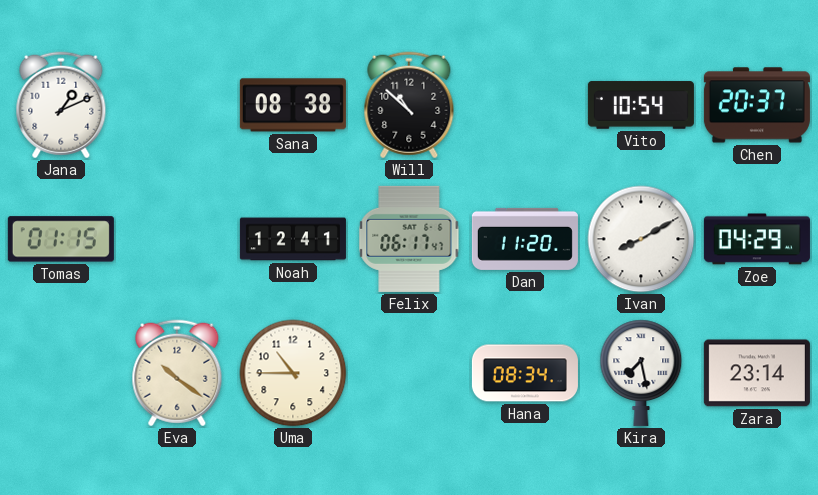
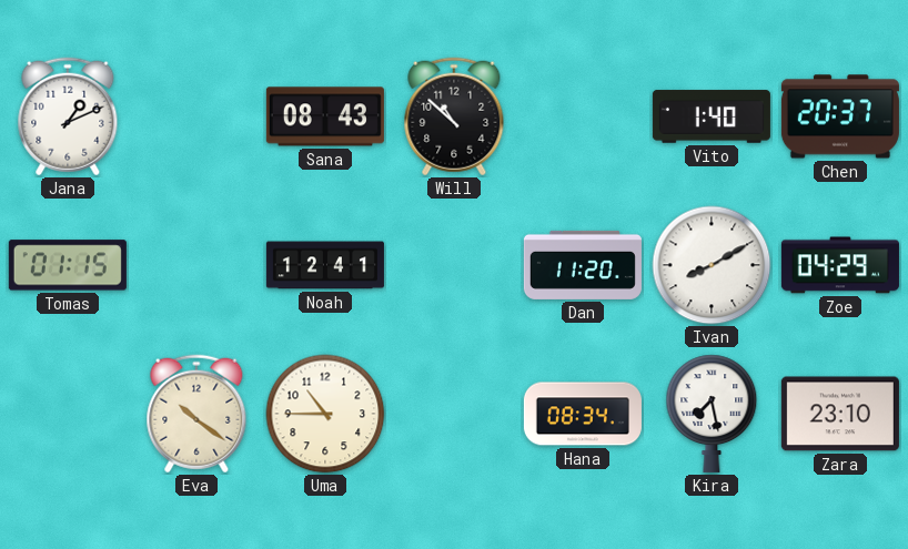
Sana: 08:38 -> 08:43 (325, 116)
Vito: 10:54 -> 1:40 (712, 116)
Felix: 06:17 -> none (409, 239)
Zara: 23:14 -> 23:10 (840, 414)
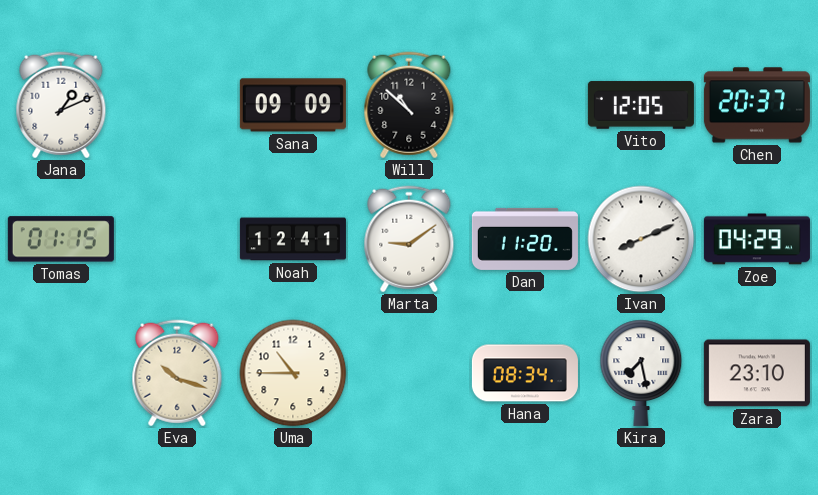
Sana: 08:43 -> 09:09 (293, 105)
Vito: 1:40 -> 12:05 (641, 105)
Marta: none -> 9:09 (409, 239)
Ivan: 8:10 -> 8:11 (641, 239)
Eva: 10:21 -> 10:18 (177, 373)
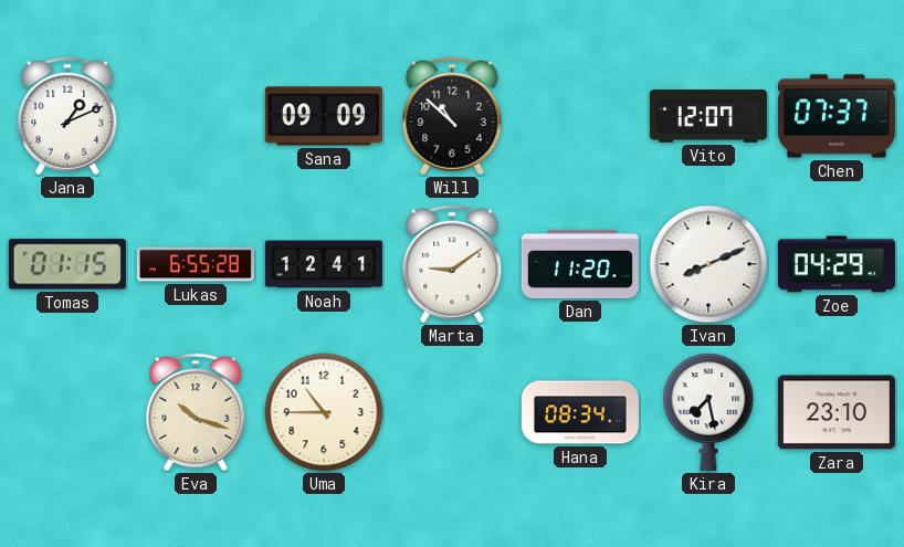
Vito: 12:05 -> 12:07 (708, 116)
Chen: 20:37 -> 07:37 (837, 116)
Lukas: none -> 6:55 (196, 264)
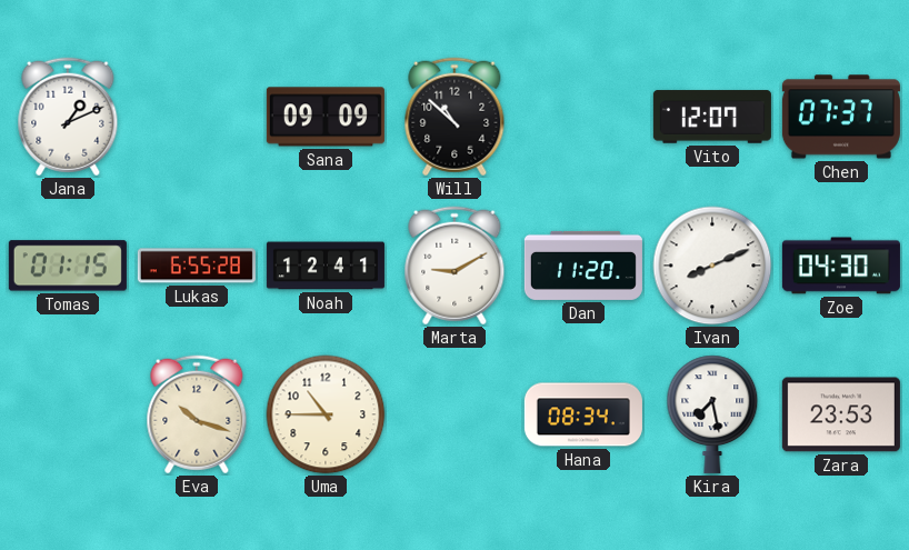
Marta: 9:09 -> 9:10 (454, 266)
Zoe: 04:29 -> 04:30 (841, 266)
Zara: 23:10 -> 23:53 (841, 414)
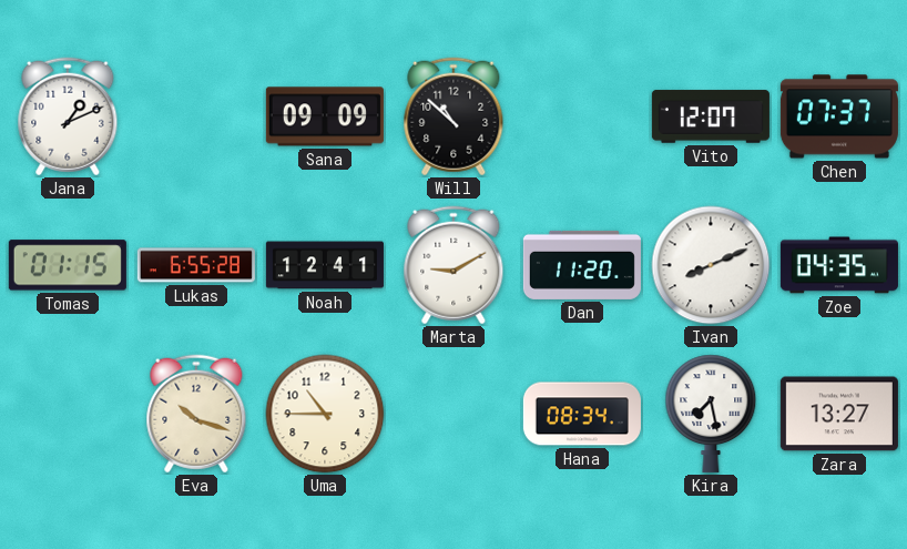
Zoe: 04:30 -> 04:35 (839, 265)
Zara: 23:53 -> 13:27 (839, 414)
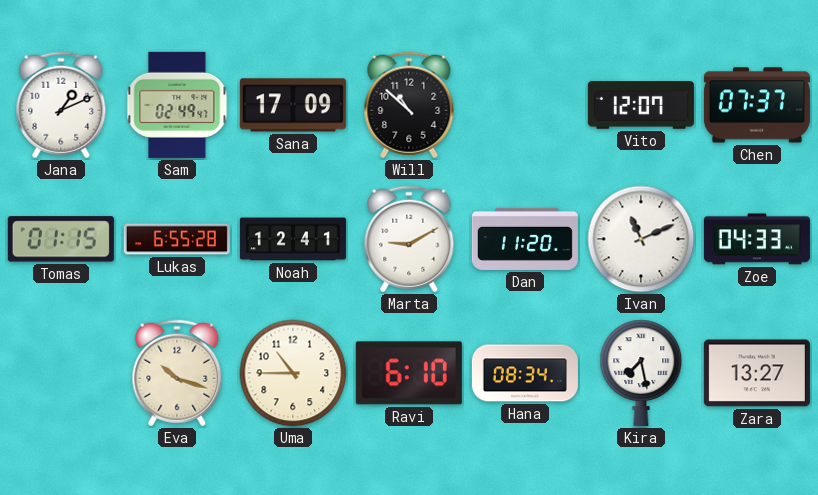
Sam: none -> 02:49 (177, 105)
Sana: 09:09 -> 17:09 (293, 105)
Ivan: 8:11 -> 11:11 (641, 239)
Zoe: 04:35 -> 04:33 (757, 239)
Ravi: none -> 6:10 (409, 373)
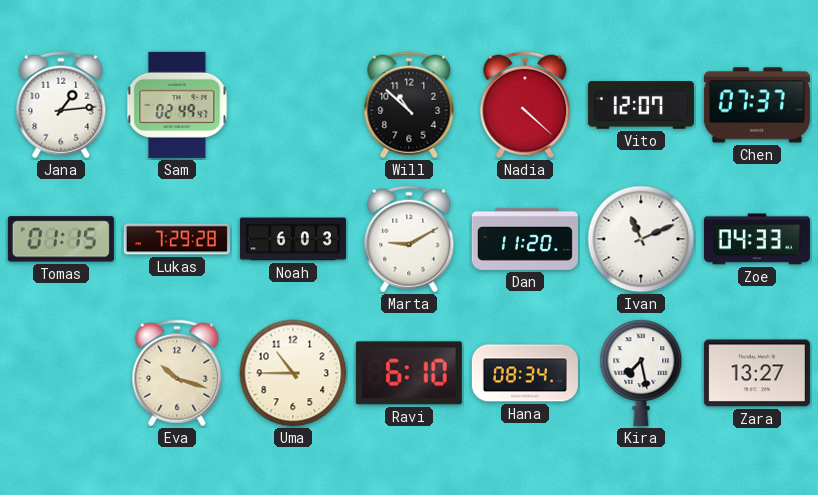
Jana: 1:11 -> 1:14 (61, 105)
Sana: 17:09 -> none (293, 105)
Nadia: none -> 4:22 (525, 105)
Lukas: 6:55 -> 7:29 (177, 239)
Noah: 12:41 -> 6:03 (293, 239)
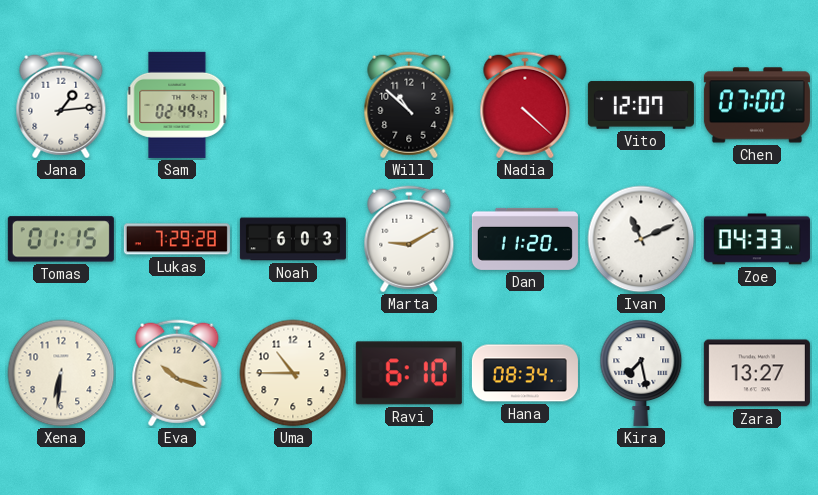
Chen: 07:37 -> 07:00 (757, 105)
Xena: none -> 6:31 (61, 373)
